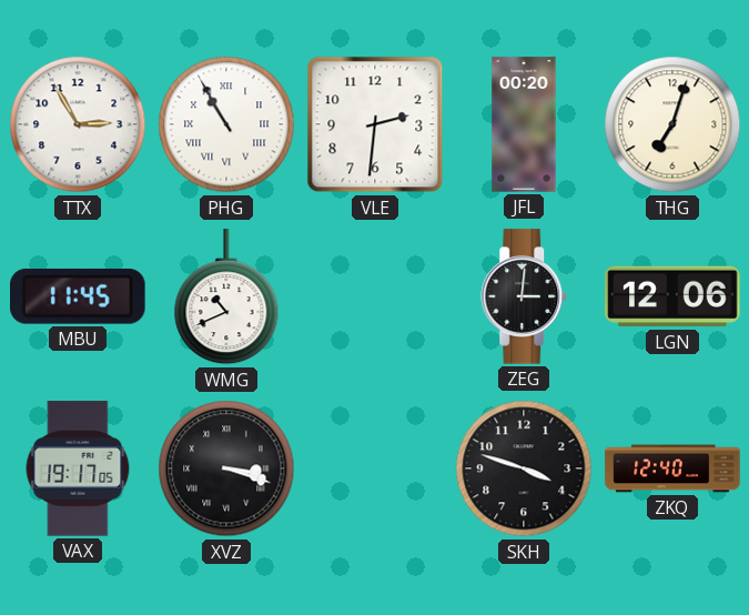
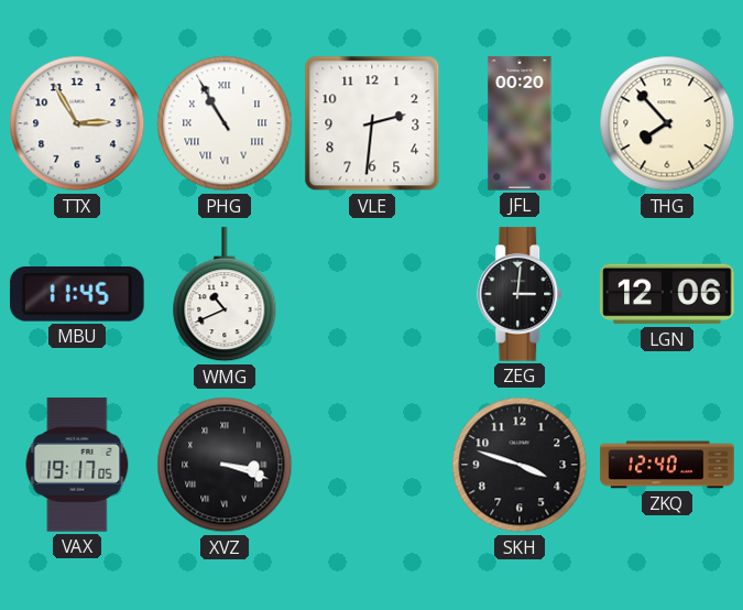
THG: 7:03 -> 7:53 (667, 123)
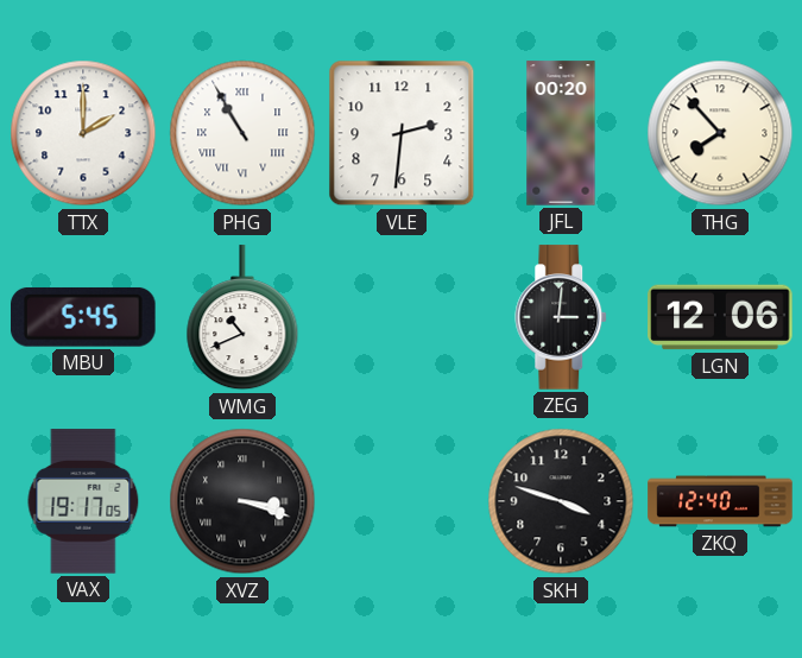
TTX: 2:55 -> 2:00 (83, 133)
MBU: 11:45 -> 5:45 (84, 317)
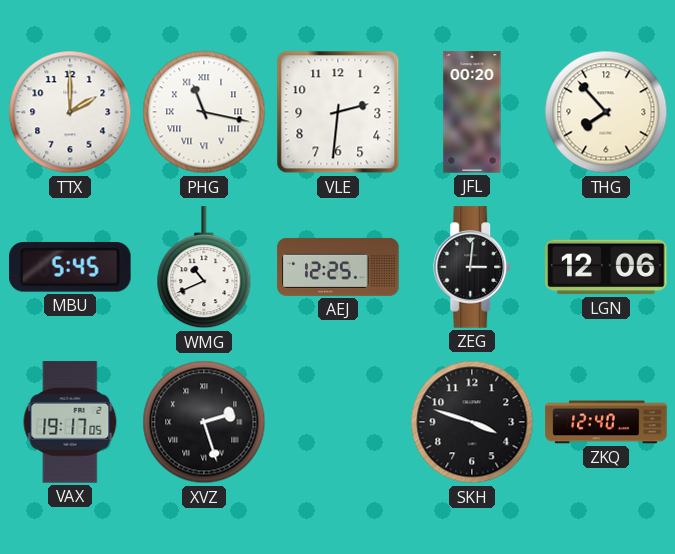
PHG: 10:55 -> 11:17 (204, 112)
AEJ: none -> 12:25 (338, 267)
XVZ: 3:18 -> 2:27 (204, 422)
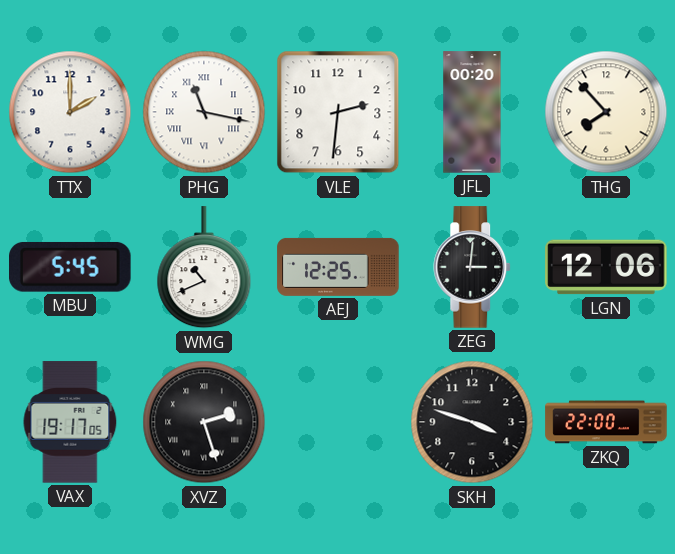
ZKQ: 12:40 -> 22:00 (606, 422)
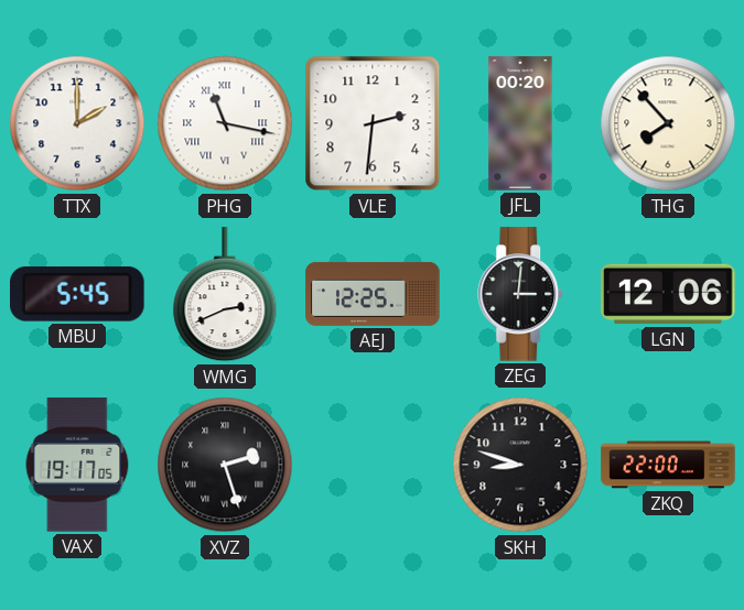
WMG: 10:41 -> 2:41 (225, 295)
SKH: 3:48 -> 8:48 (520, 465)
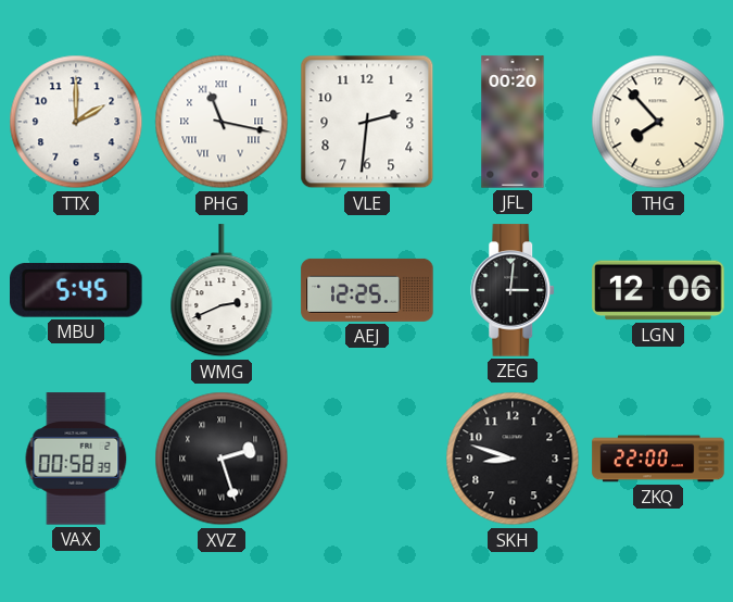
VAX: 19:17 -> 00:58 (76, 459)
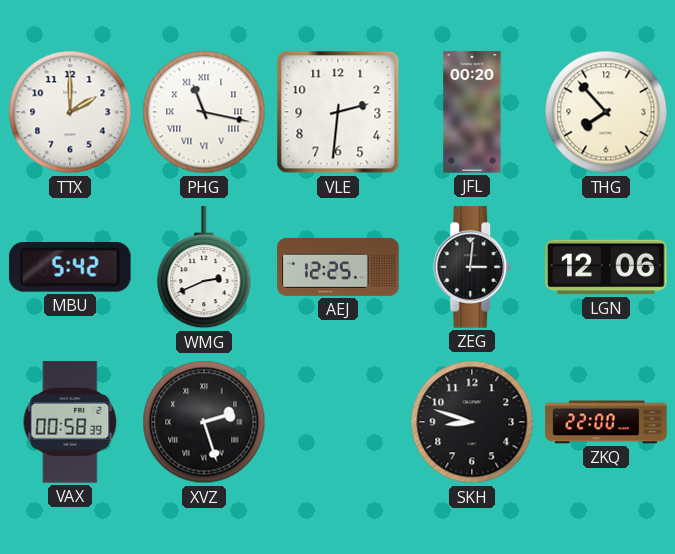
MBU: 5:45 -> 5:42 (71, 267)
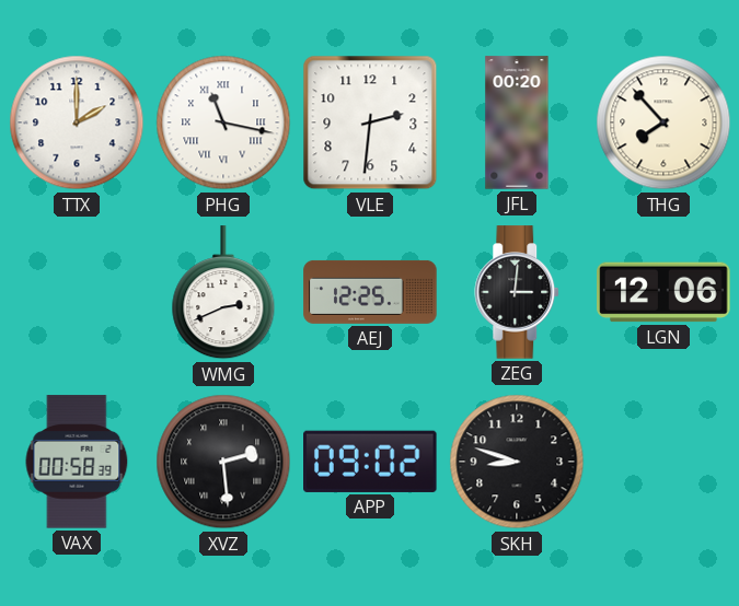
MBU: 5:42 -> none (71, 267)
XVZ: 2:27 -> 2:29 (223, 462)
APP: none -> 09:02 (371, 462)
ZKQ: 22:00 -> none (606, 422)
